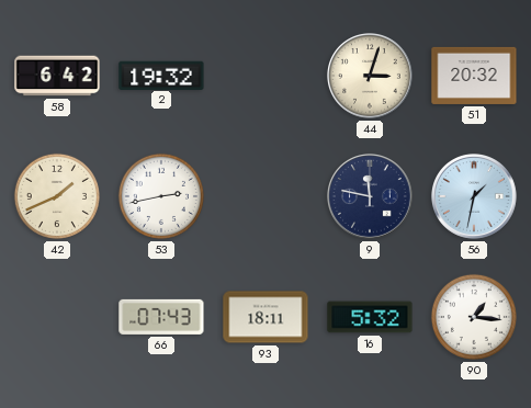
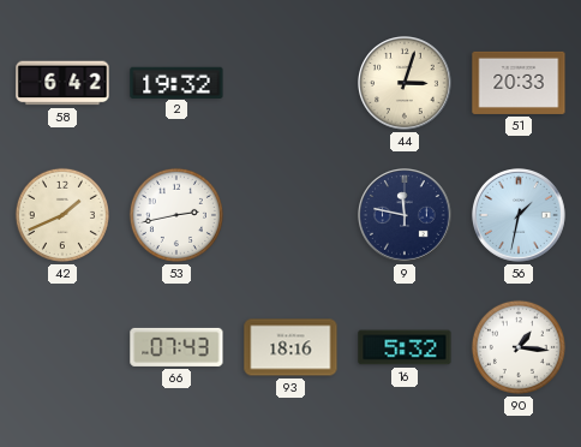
51: 20:32 -> 20:33 (519, 83)
93: 18:11 -> 18:16 (290, 347)
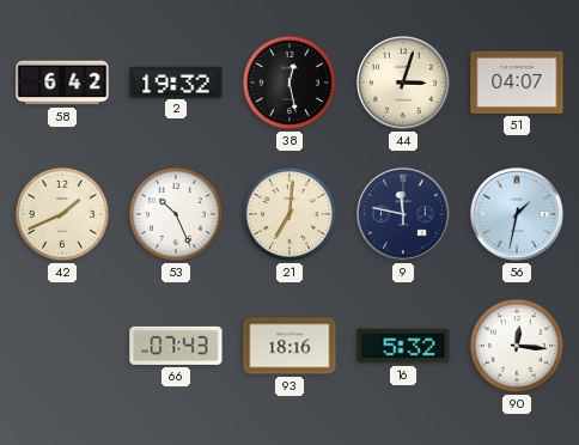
38: none -> 12:28 (289, 83)
51: 20:33 -> 04:07 (517, 83)
53: 2:43 -> 10:26 (176, 214)
21: none -> 7:01 (289, 214)
90: 1:16 -> 12:16 (517, 346)
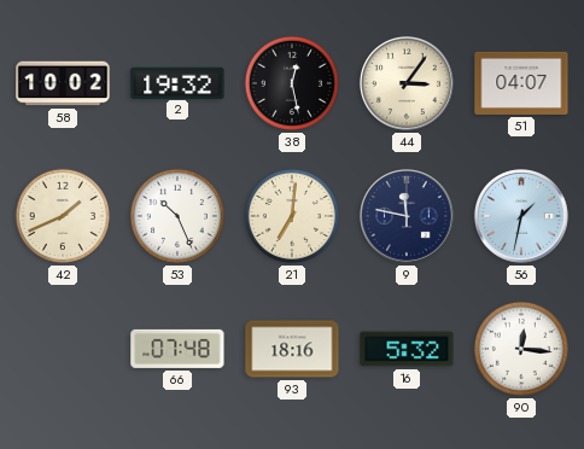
58: 6:42 -> 10:02 (63, 83)
44: 3:03 -> 3:06 (408, 84)
66: 07:43 -> 07:48 (177, 349)
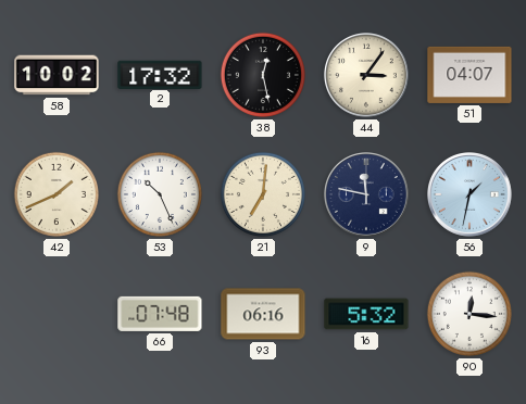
2: 19:32 -> 17:32 (160, 74)
93: 18:16 -> 06:16 (263, 314)
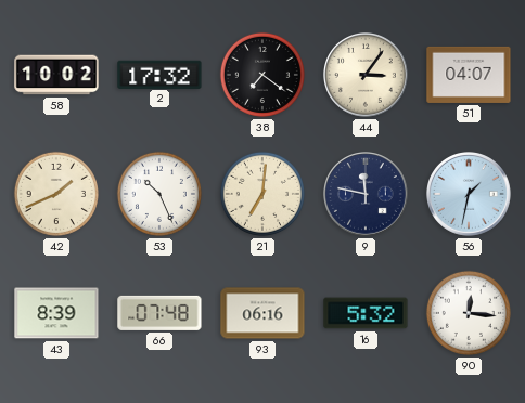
38: 12:28 -> 7:21 (262, 75)
43: none -> 8:39 (56, 313)
